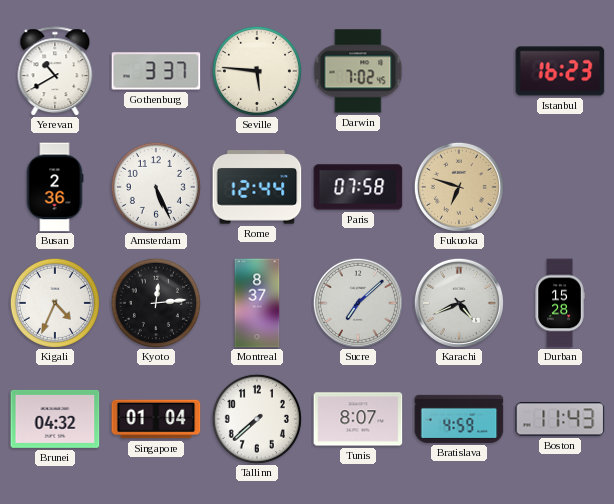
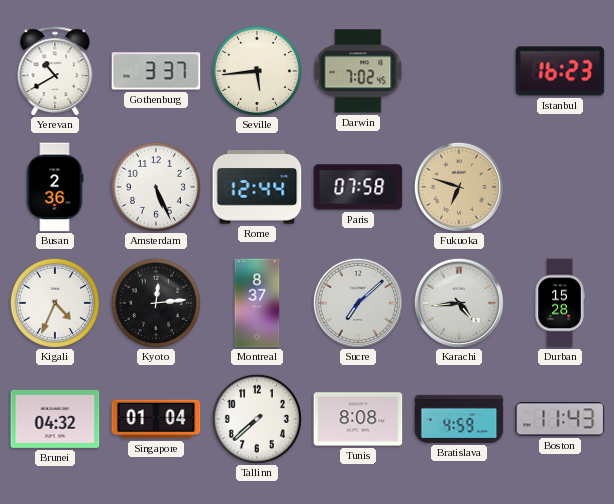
Seville: 5:46 -> 5:44 (257, 71)
Karachi: 4:41 -> 4:44 (459, 303)
Tunis: 8:07 -> 8:08 (358, 419)
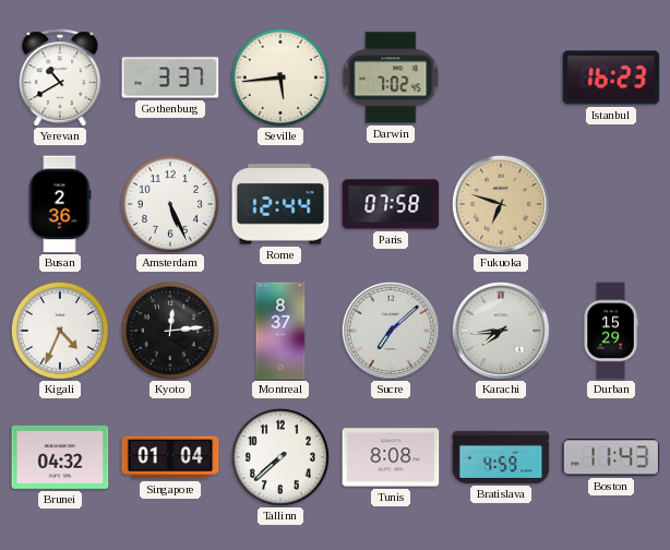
Karachi: 4:44 -> 7:44 (501, 331)
Durban: 15:28 -> 15:29 (611, 331)
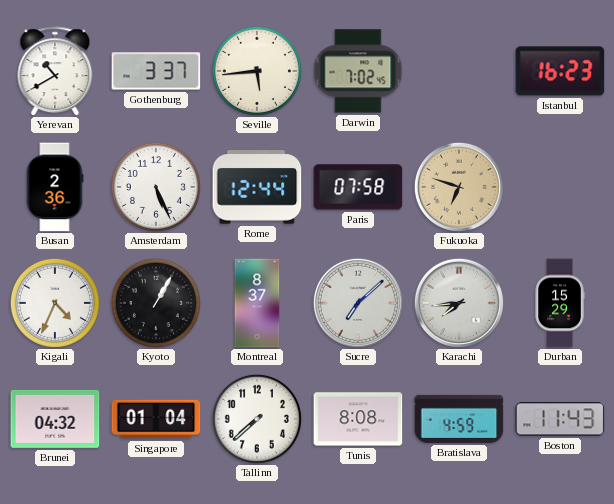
Kyoto: 12:14 -> 1:05 (156, 303)
